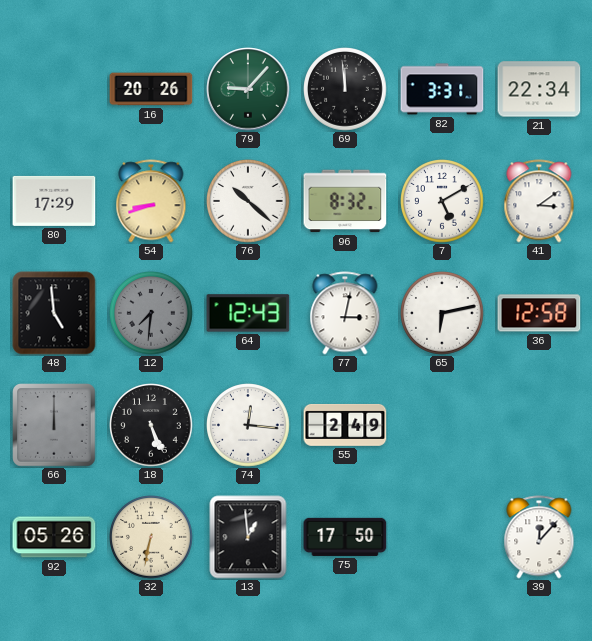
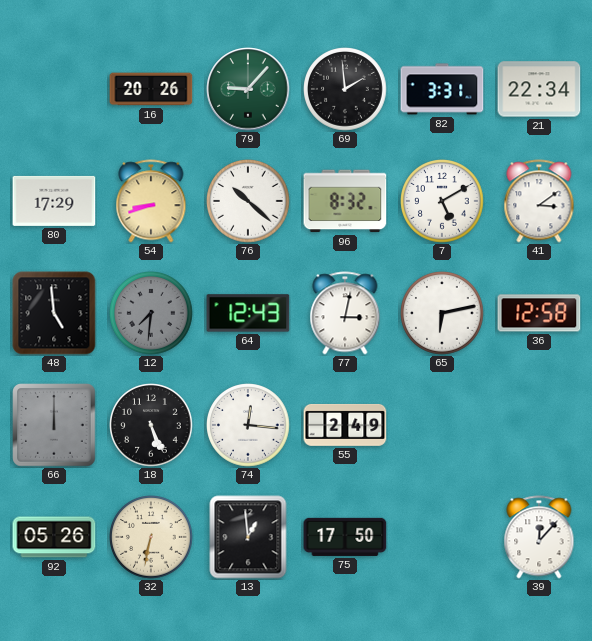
69: 11:59 -> 1:59 (345, 89)
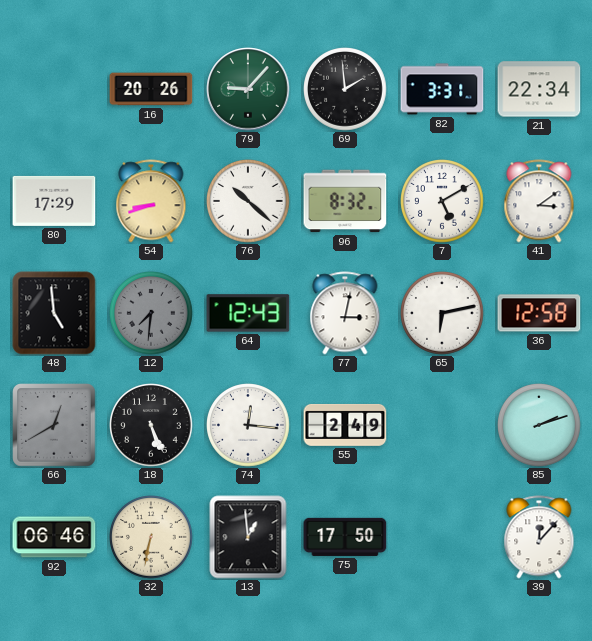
66: 12:00 -> 12:40 (54, 425)
85: none -> 2:12 (539, 425)
92: 05:26 -> 06:46 (54, 537)
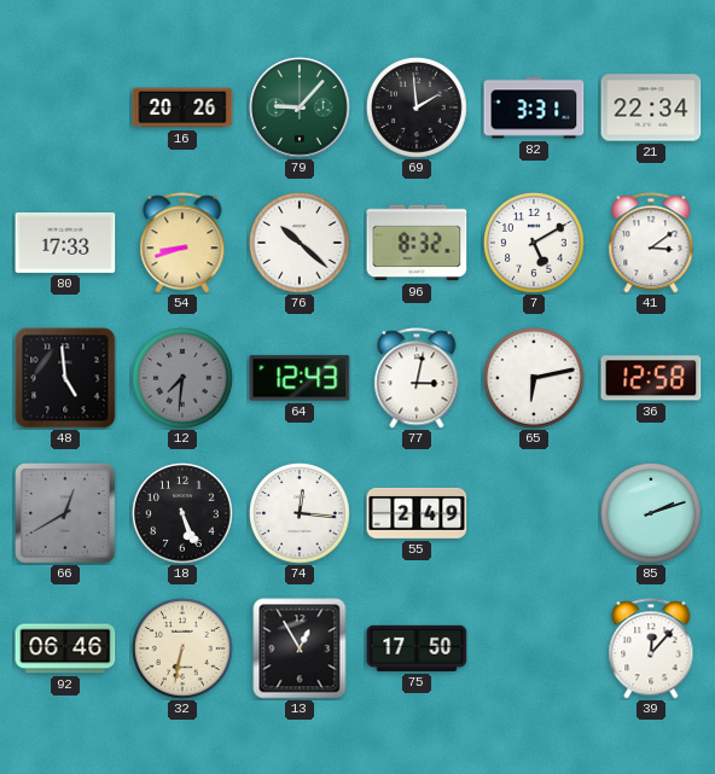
80: 17:29 -> 17:33 (65, 243)
13: 12:59 -> 12:55 (300, 648)
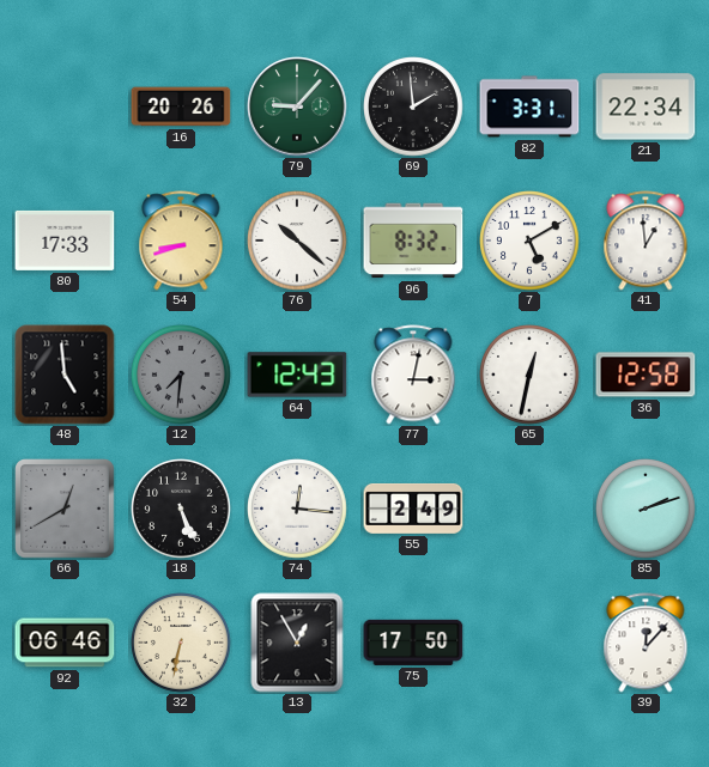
41: 3:09 -> 12:59 (646, 241)
65: 6:13 -> 12:32 (529, 375)
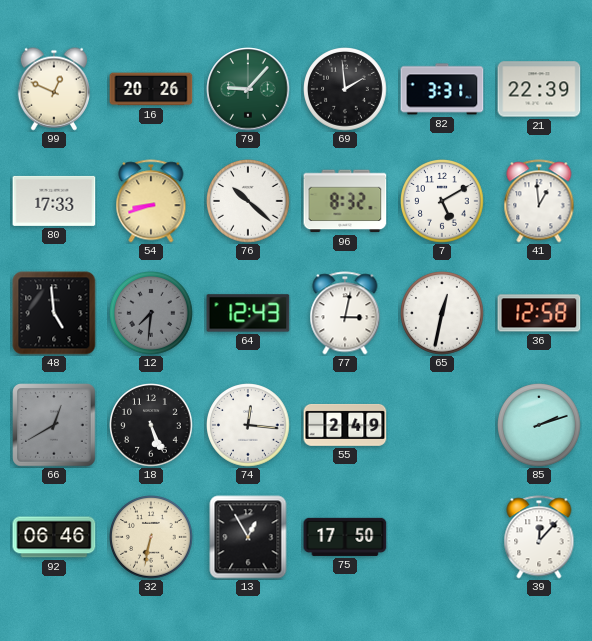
99: none -> 12:49 (54, 89)
21: 22:34 -> 22:39 (539, 89)
